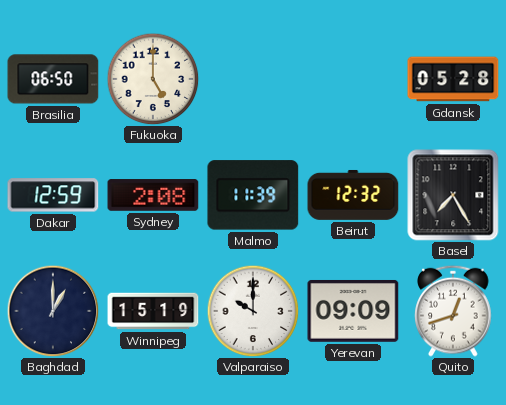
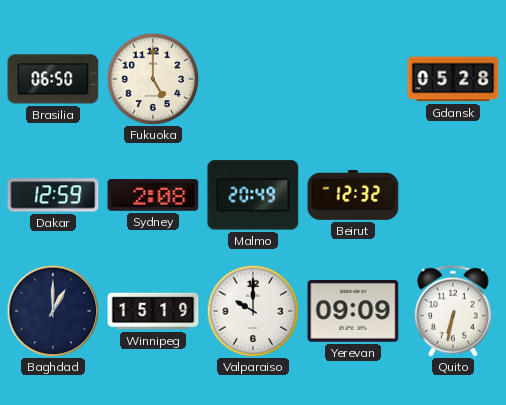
Malmo: 11:39 -> 20:49 (253, 195)
Basel: 7:25 -> none (453, 195)
Quito: 12:42 -> 6:32 (453, 311)
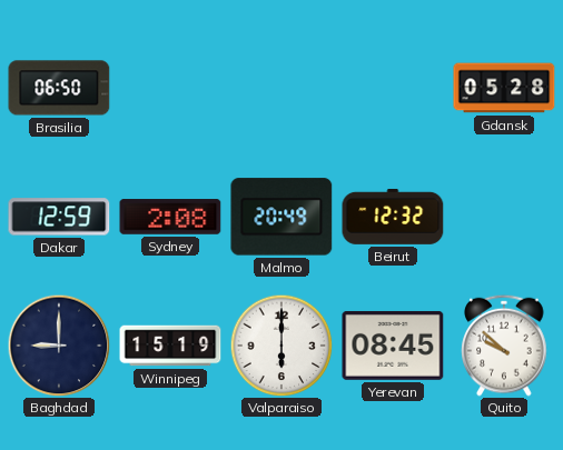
Fukuoka: 5:00 -> none (153, 79)
Baghdad: 1:00 -> 9:00 (59, 346)
Valparaiso: 10:00 -> 6:00 (281, 346)
Yerevan: 09:09 -> 08:45 (393, 346)
Quito: 6:32 -> 9:52 (504, 346)
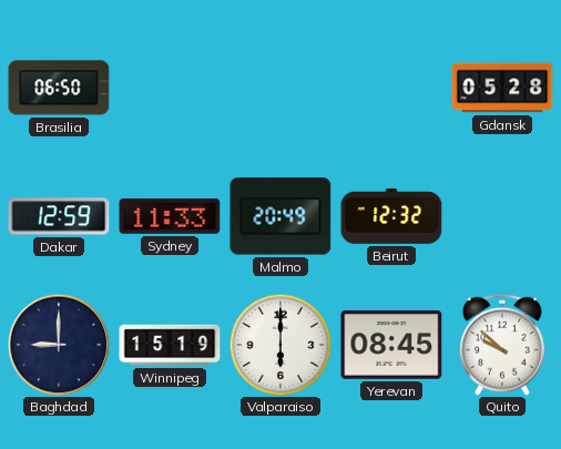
Sydney: 2:08 -> 11:33 (170, 216)
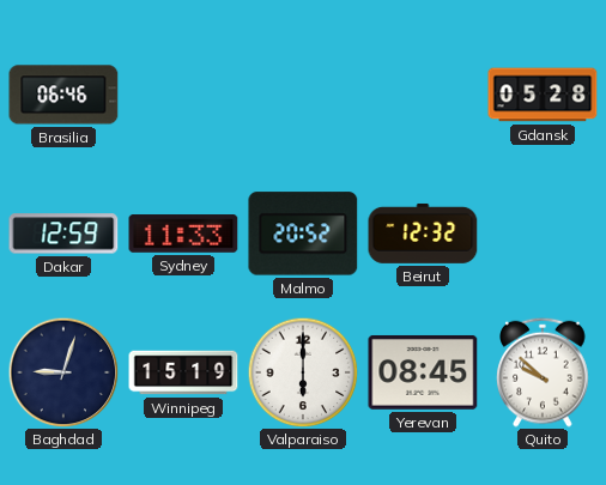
Brasilia: 06:50 -> 06:46 (63, 95)
Malmo: 20:49 -> 20:52 (303, 234)
Baghdad: 9:00 -> 9:03 (63, 372)
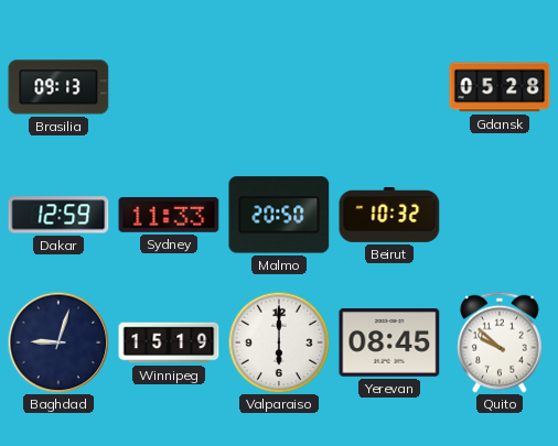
Brasilia: 06:46 -> 09:13 (58, 87)
Malmo: 20:52 -> 20:50 (279, 215)
Beirut: 12:32 -> 10:32 (389, 215)
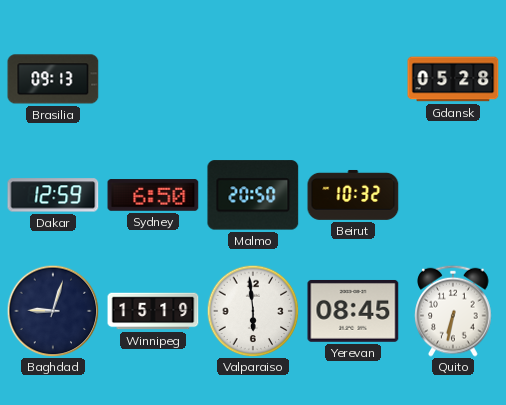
Sydney: 11:33 -> 6:50 (153, 195)
Valparaiso: 6:00 -> 5:59 (253, 311)
Quito: 9:52 -> 6:32 (453, 311)
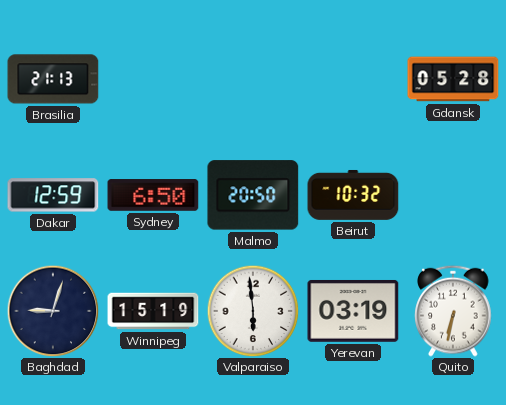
Brasilia: 09:13 -> 21:13 (53, 79)
Yerevan: 08:45 -> 03:19 (353, 311)
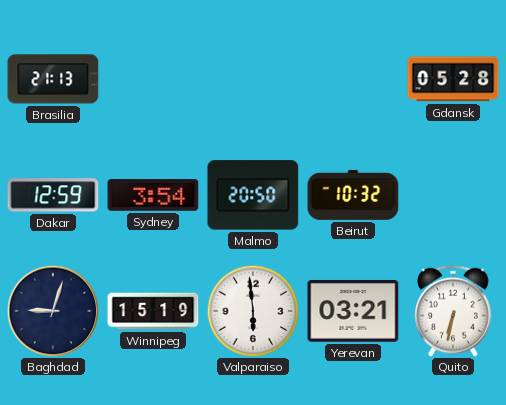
Sydney: 6:50 -> 3:54 (153, 195)
Yerevan: 03:19 -> 03:21 (353, 311)
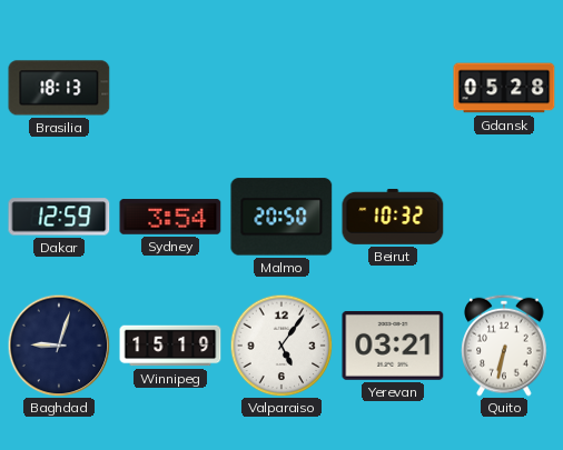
Brasilia: 21:13 -> 18:13 (59, 88)
Valparaiso: 5:59 -> 5:06 (281, 346)
